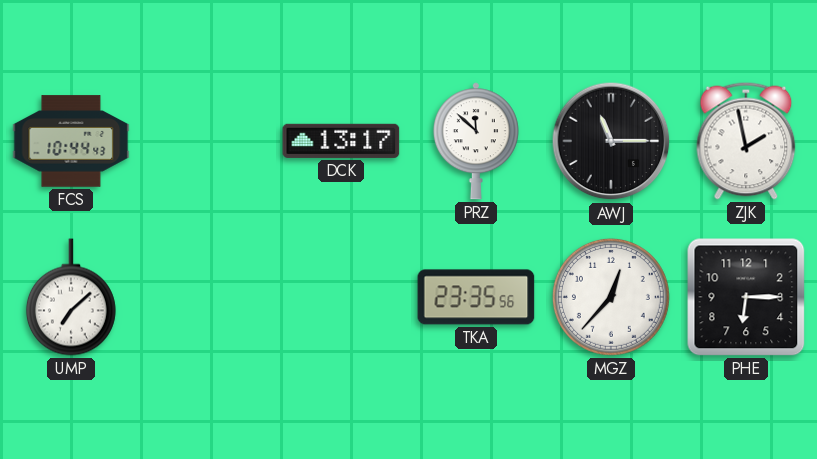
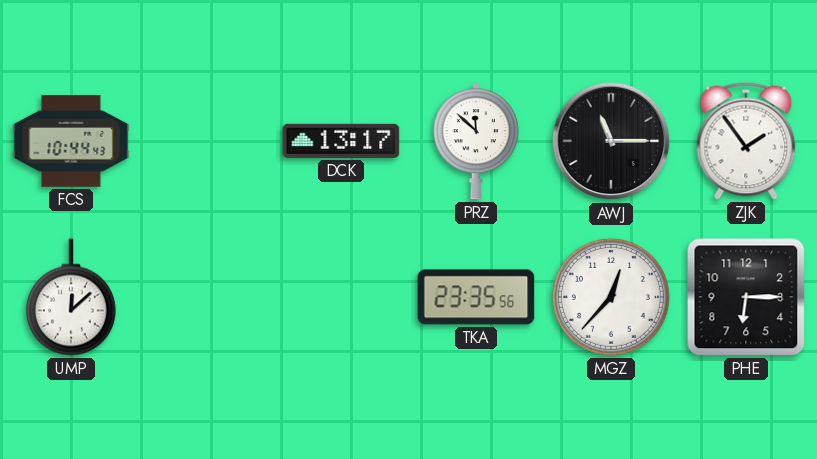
ZJK: 1:58 -> 1:54 (746, 141)
UMP: 7:08 -> 12:08 (71, 297)
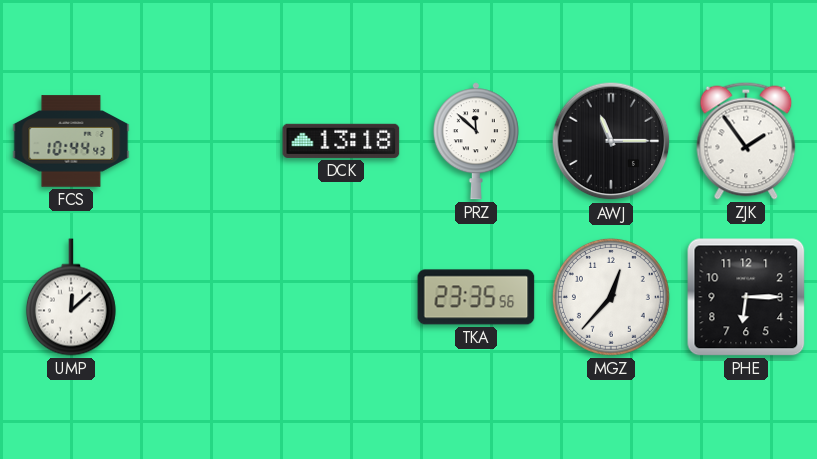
DCK: 13:17 -> 13:18 (341, 141)
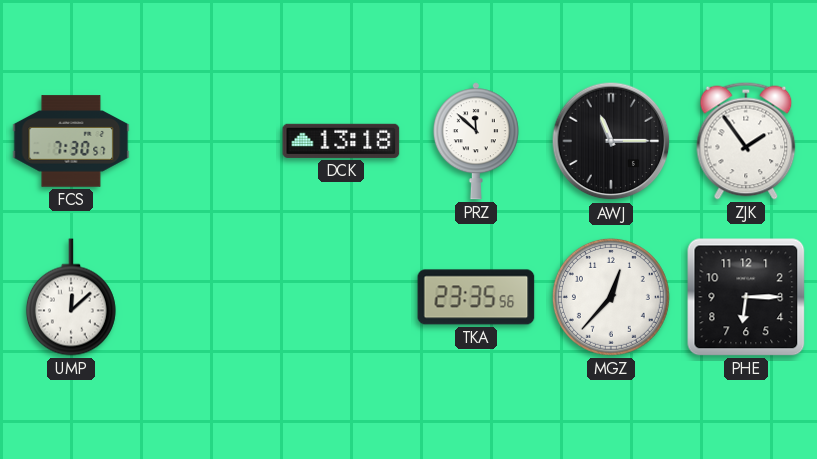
FCS: 10:44 -> 7:30 (71, 141)
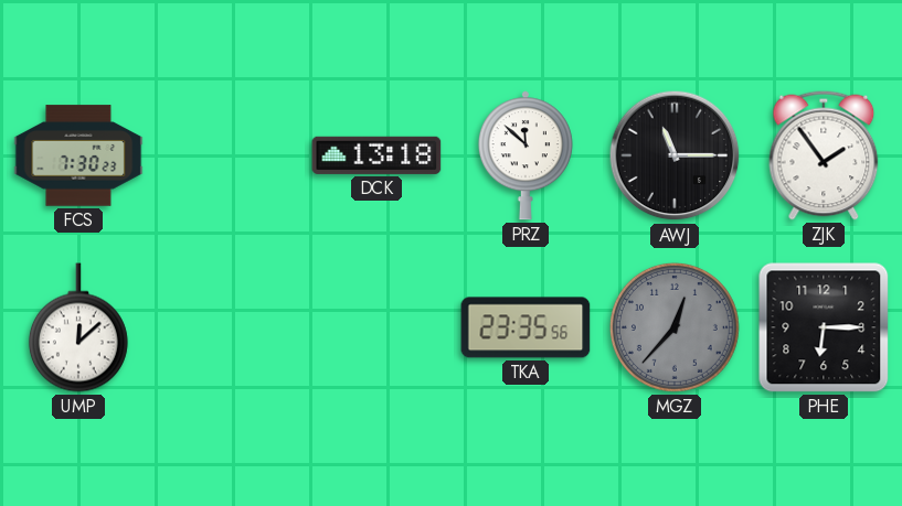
FCS: 7:30:57 -> 7:30:23 (78, 155)
MGZ dial: white -> grey (675, 327)
